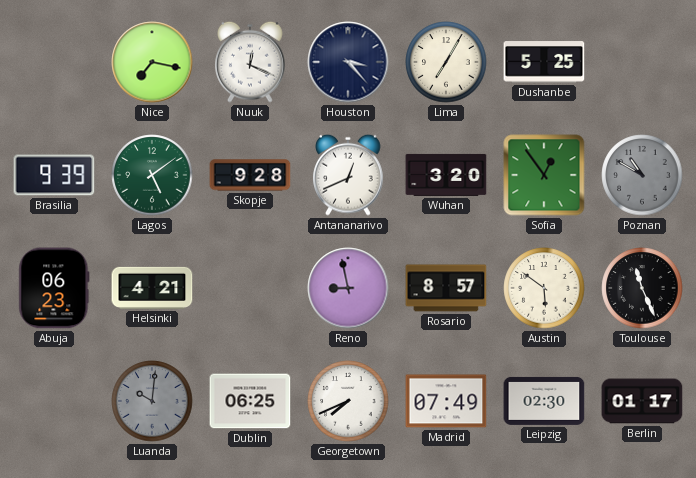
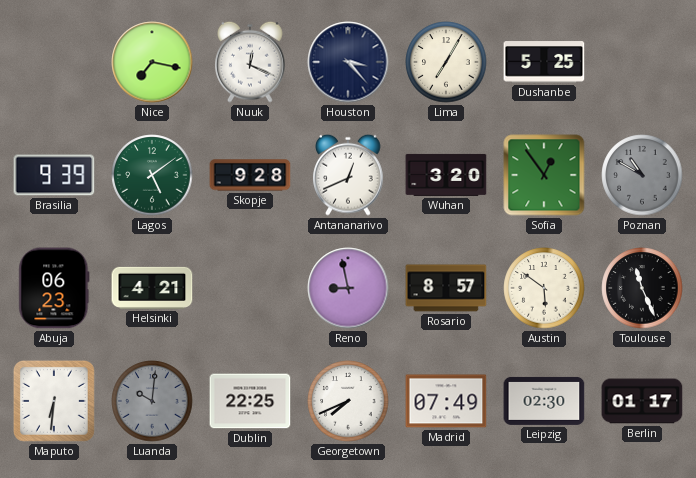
Maputo: none -> 6:31 (54, 401)
Dublin: 06:25 -> 22:25 (250, 401)
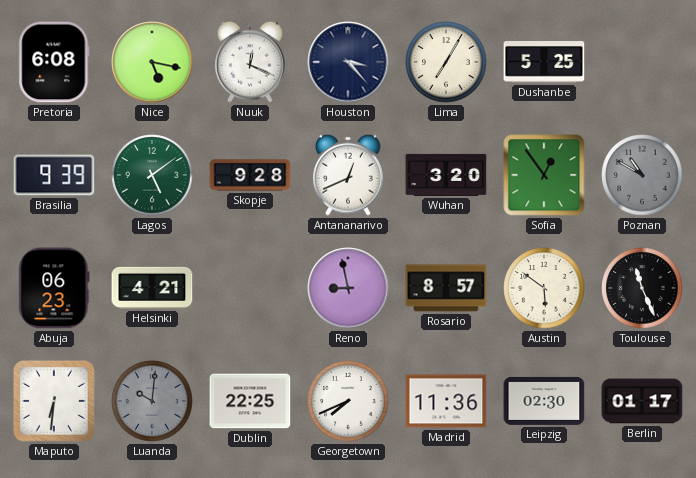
Pretoria: none -> 6:08 (54, 62)
Nice: 7:17 -> 5:17 (152, 62)
Madrid: 07:49 -> 11:36 (446, 401)
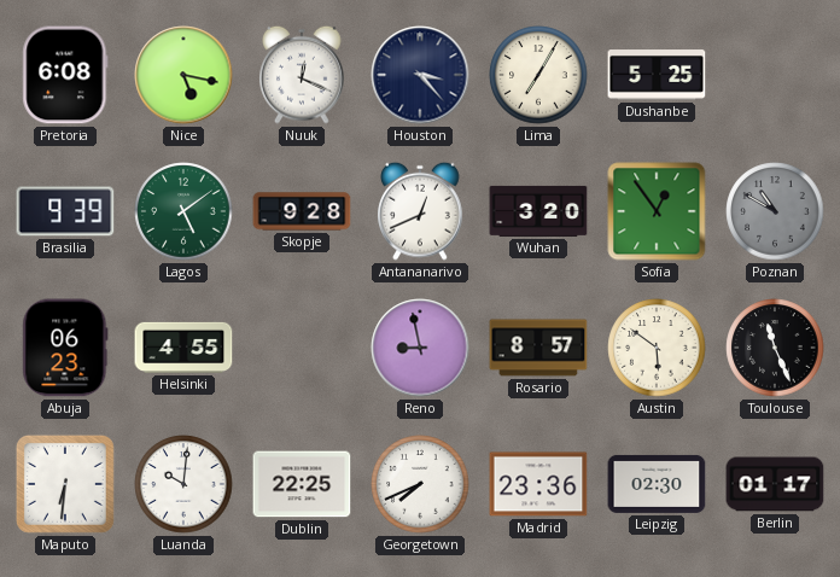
Helsinki: 4:21 -> 4:55 (183, 348)
Luanda dial: grey -> white (183, 484)
Madrid: 11:36 -> 23:36 (538, 484)
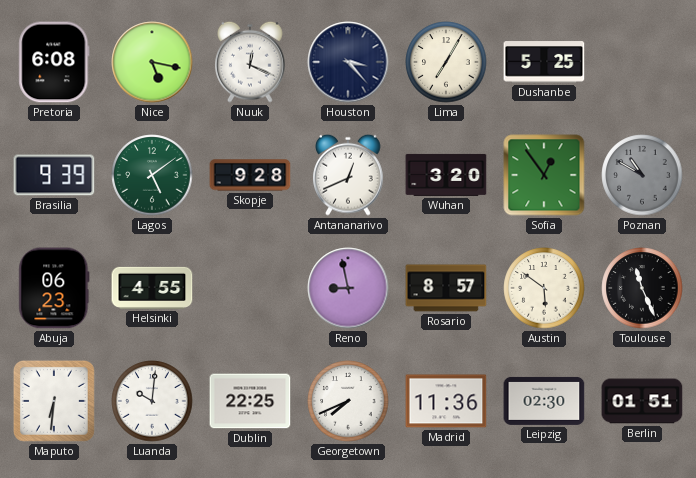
Madrid: 23:36 -> 11:36 (446, 401)
Berlin: 01:17 -> 01:51 (642, 401)
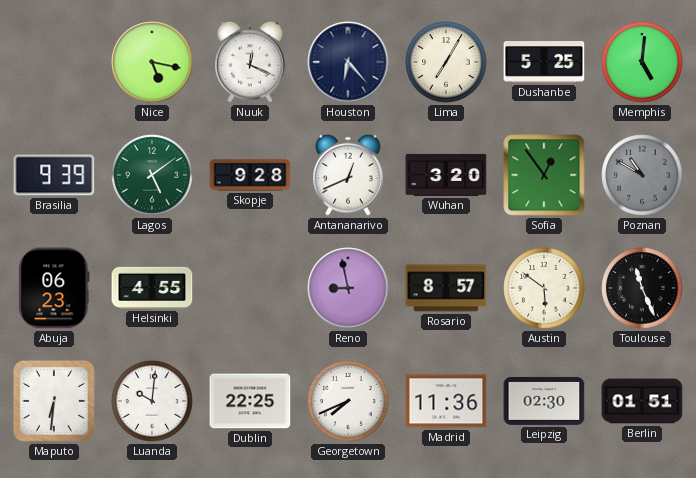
Pretoria: 6:08 -> none (54, 62)
Houston: 3:23 -> 6:23 (348, 62)
Memphis: none -> 5:01 (642, 62)
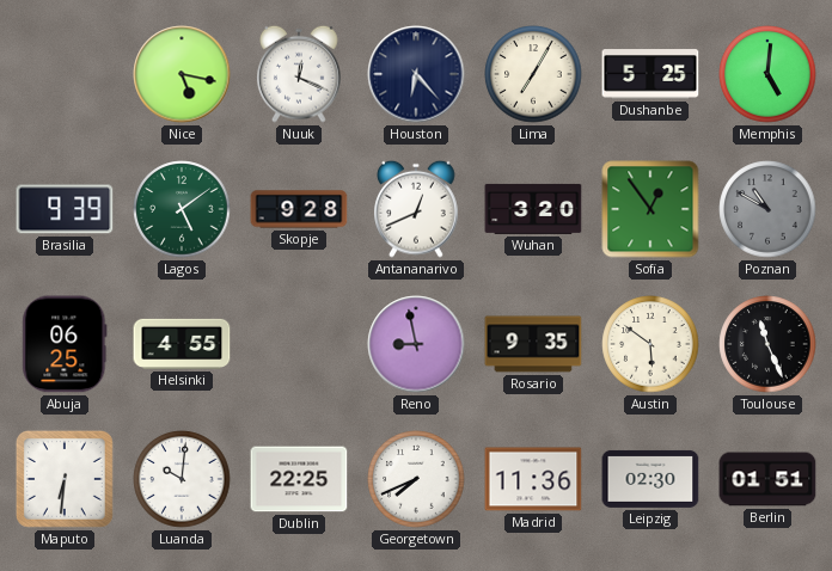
Abuja: 06:23 -> 06:25 (65, 344)
Rosario: 8:57 -> 9:35 (533, 344)
